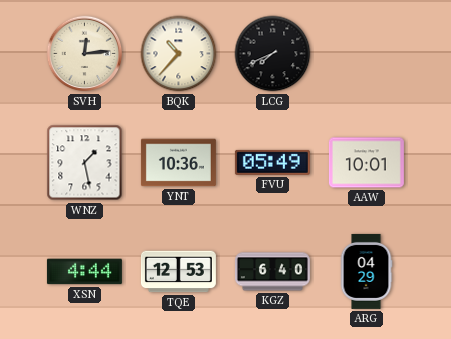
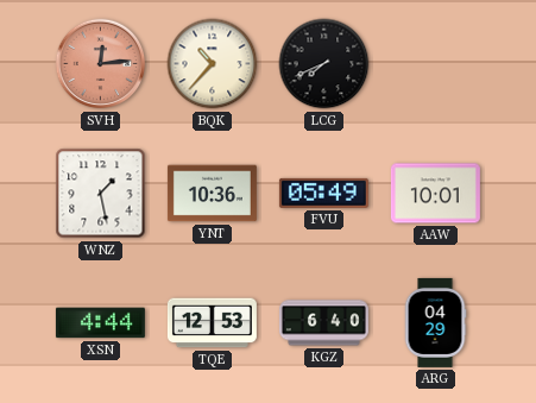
SVH dial: cream -> salmon (101, 64)
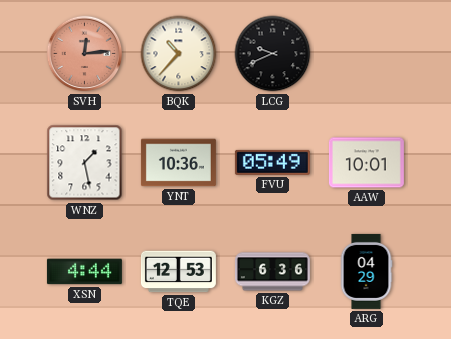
LCG: 7:41 -> 9:41 (273, 54)
KGZ: 6:40 -> 6:36 (272, 272)
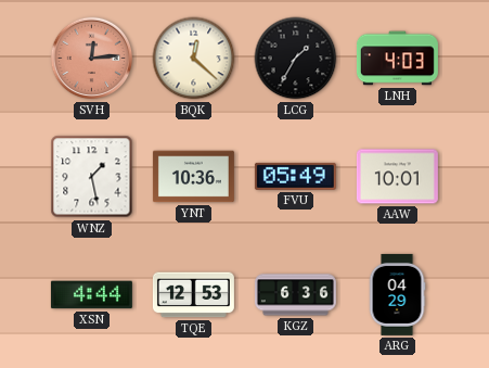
BQK: 10:37 -> 12:22 (194, 59)
LCG: 9:41 -> 1:35 (296, 59)
LNH: none -> 4:03 (397, 59)
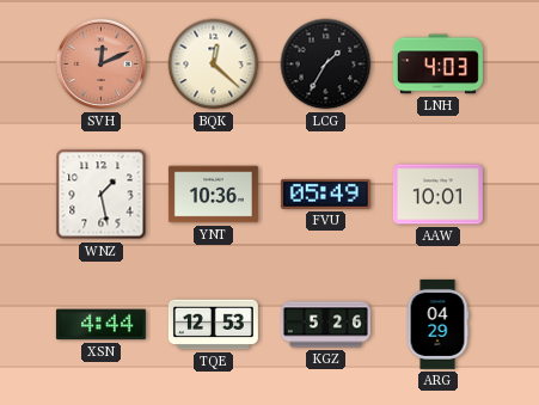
SVH: 12:14 -> 12:11 (102, 65)
KGZ: 6:36 -> 5:26 (325, 325)
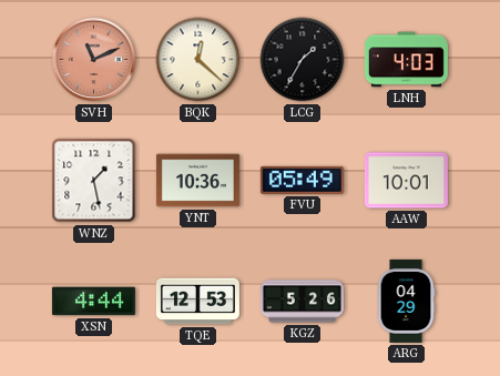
SVH: 12:11 -> 11:11 (94, 60)
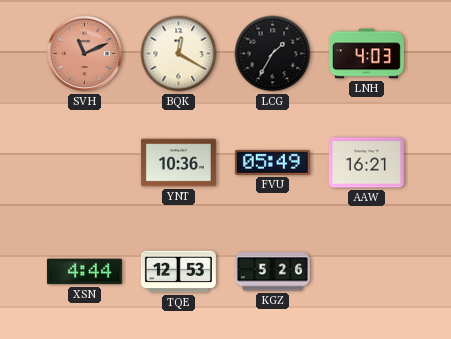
BQK: 12:22 -> 12:20 (179, 54)
WNZ: 1:28 -> none (94, 181)
AAW: 10:01 -> 16:21 (366, 163)
ARG: 04:29 -> none (406, 301)
